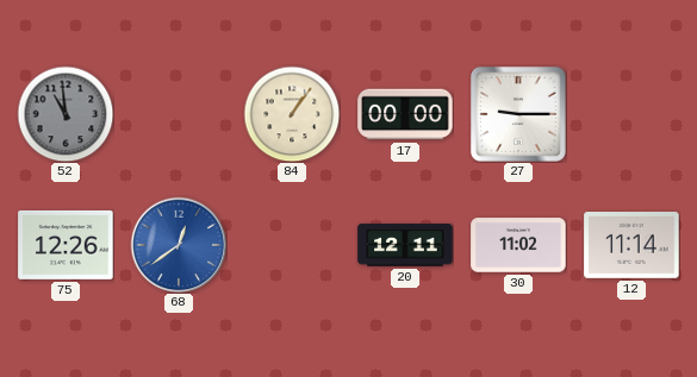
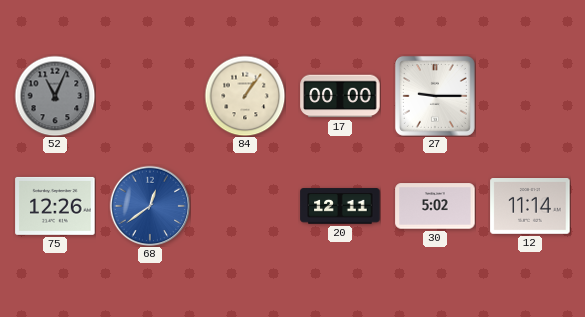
52: 10:59 -> 11:04 (55, 96)
30: 11:02 -> 5:02 (435, 206)
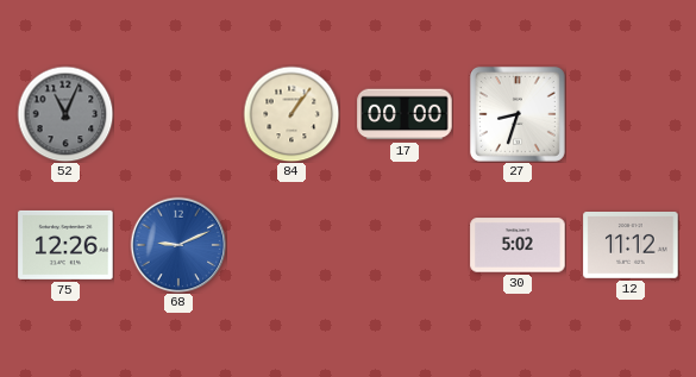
27: 9:15 -> 8:33 (518, 114)
68: 12:39 -> 9:11 (178, 245)
20: 12:11 -> none (340, 206)
12: 11:14 -> 11:12 (631, 246)
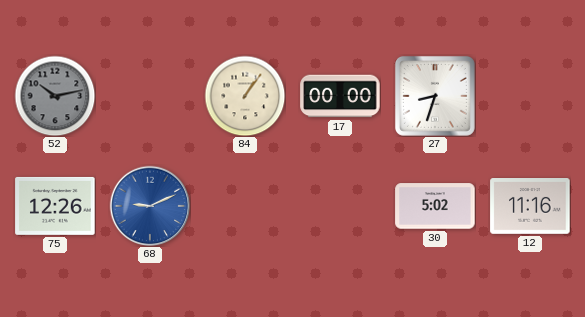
52: 11:04 -> 10:13 (55, 96)
12: 11:12 -> 11:16 (530, 207)
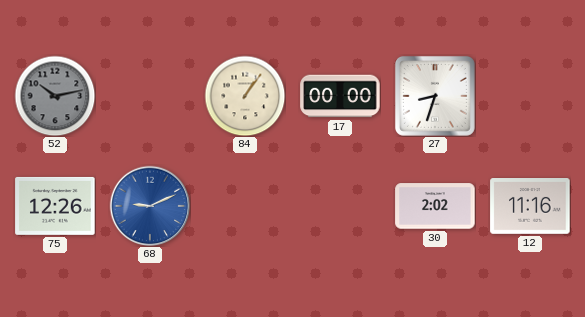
30: 5:02 -> 2:02 (435, 206)
